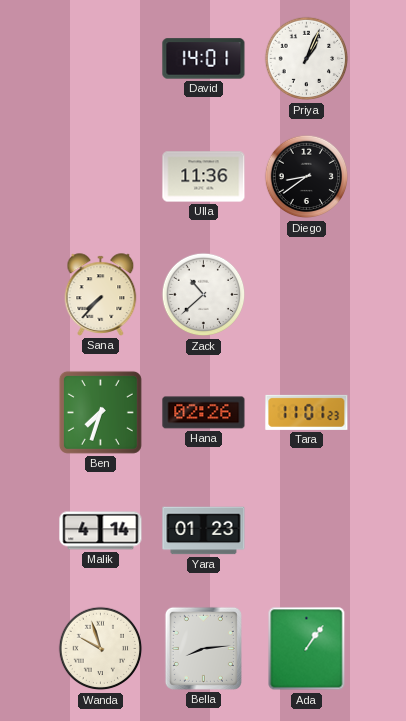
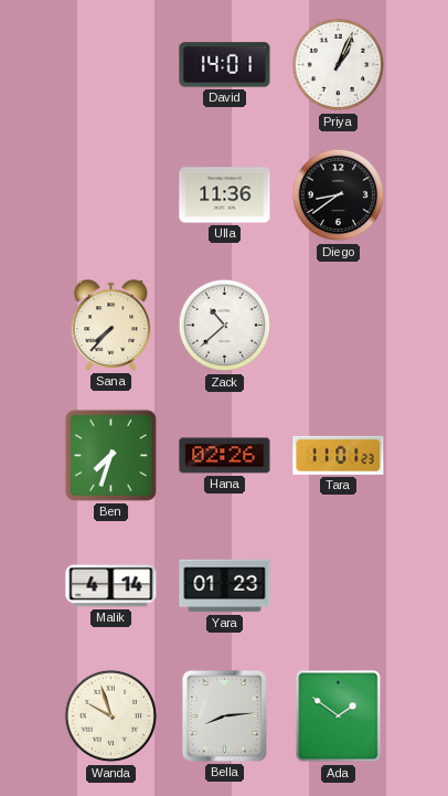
Ada: 1:06 -> 1:51 (339, 717)
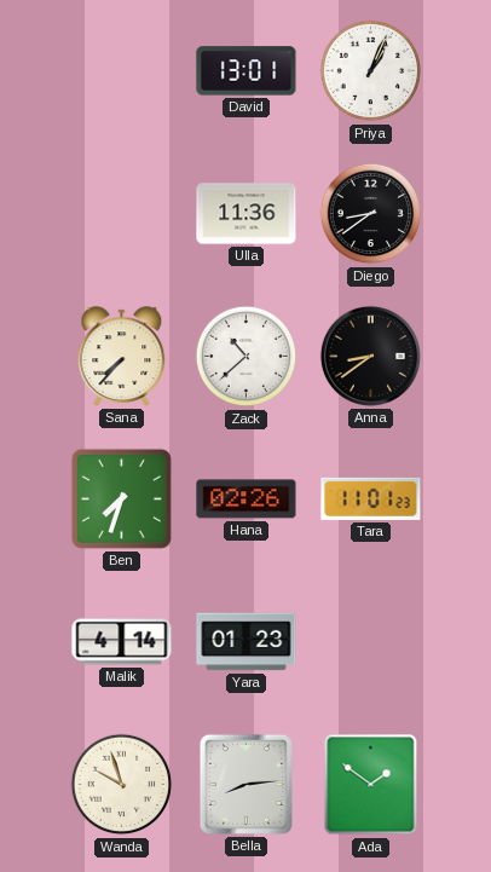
David: 14:01 -> 13:01 (247, 71)
Anna: none -> 8:39 (370, 356)
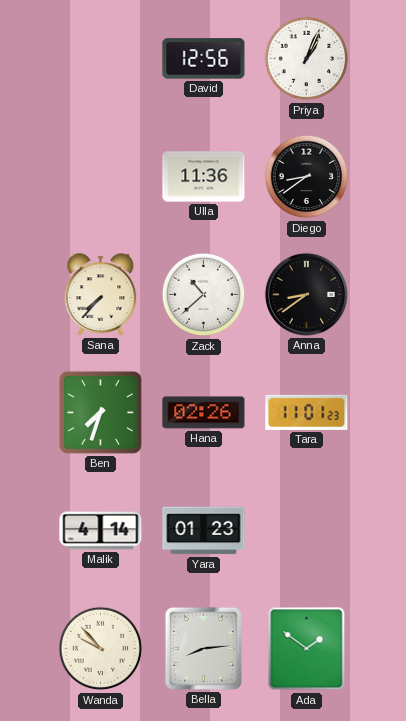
David: 13:01 -> 12:56 (204, 59)
Wanda: 9:57 -> 9:53 (101, 649)
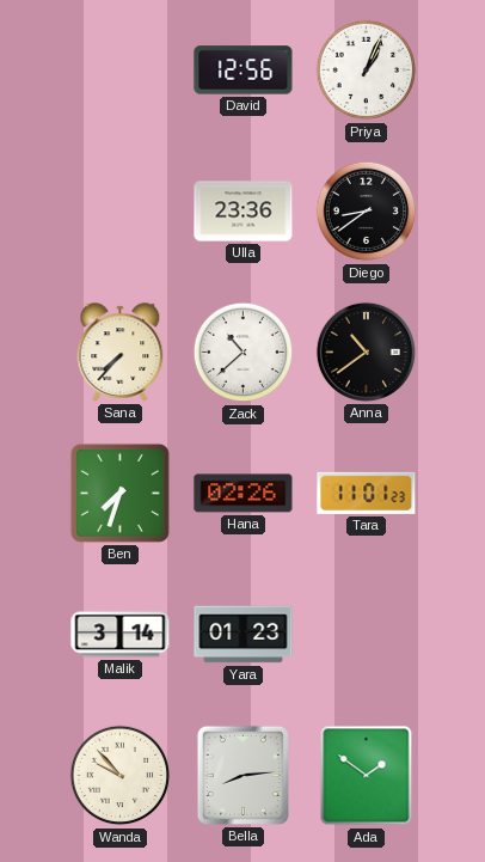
Ulla: 11:36 -> 23:36 (244, 212)
Anna: 8:39 -> 10:39 (366, 351)
Malik: 4:14 -> 3:14 (121, 635)
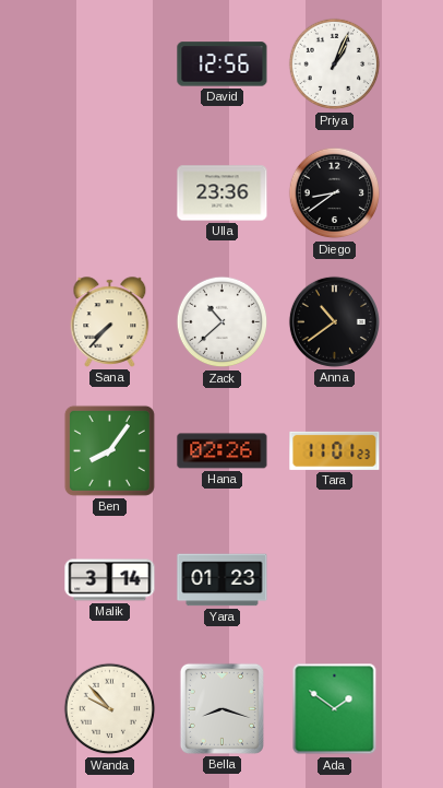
Ben: 7:33 -> 8:06 (109, 450)
Bella: 8:14 -> 8:18 (221, 708)
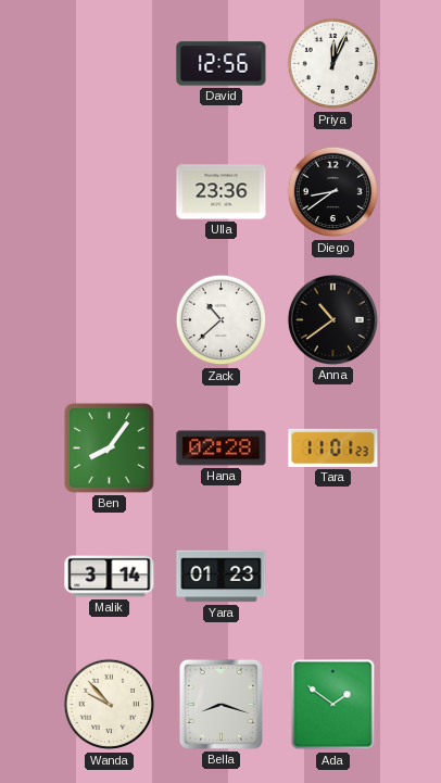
Priya: 1:04 -> 12:04 (333, 64)
Sana: 7:37 -> none (110, 322)
Hana: 02:26 -> 02:28 (222, 449)
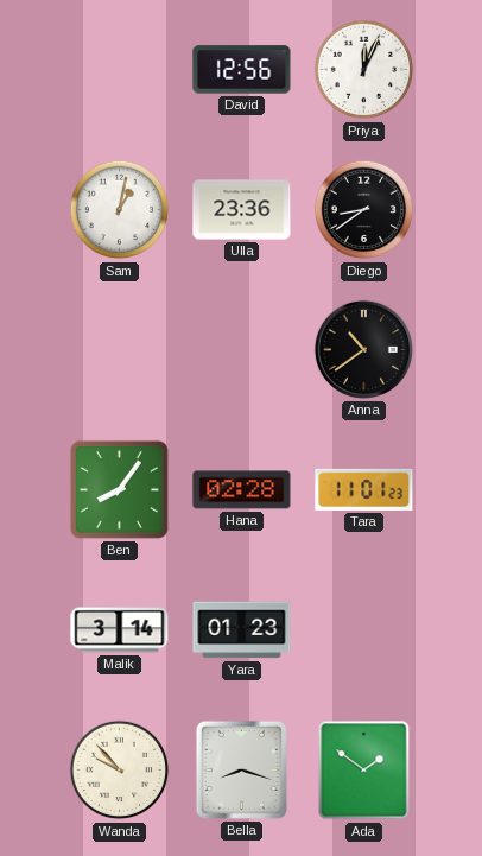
Sam: none -> 1:02 (120, 210)
Zack: 10:38 -> none (222, 320)
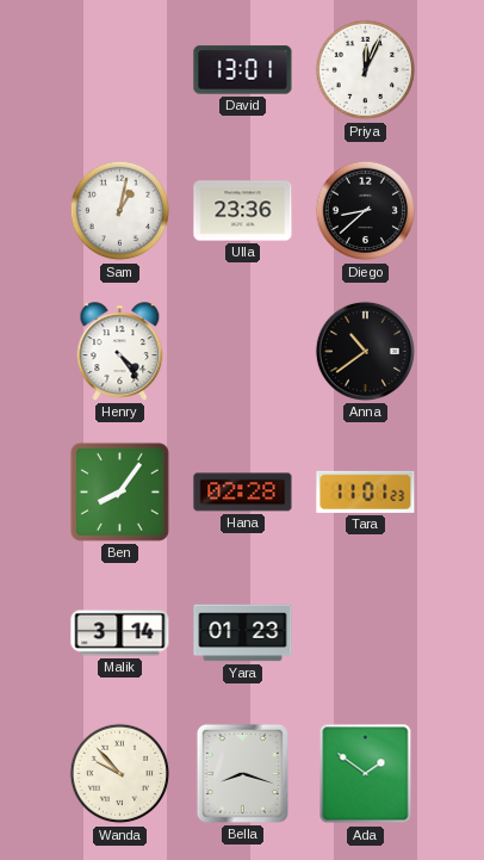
David: 12:56 -> 13:01 (243, 70)
Diego: 8:39 -> 8:38 (366, 211)
Henry: none -> 4:24 (120, 352)
